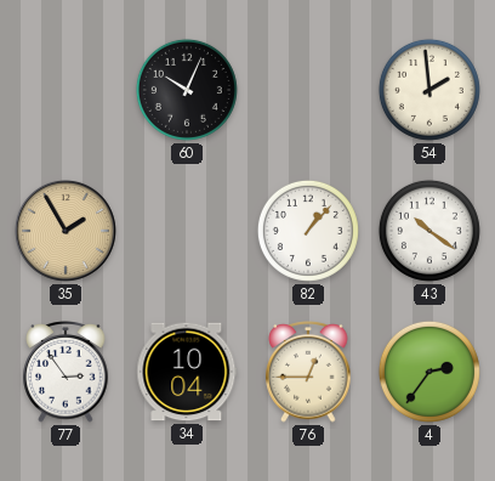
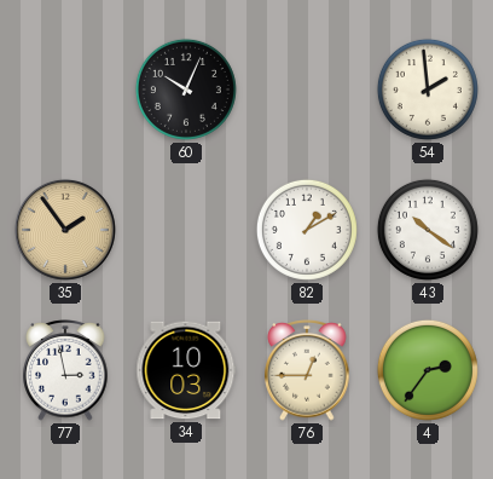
35: 1:55 -> 1:54 (65, 230)
82: 1:07 -> 1:10 (307, 230)
77: 2:54 -> 2:58 (65, 370)
34: 10:04 -> 10:03 (186, 370)
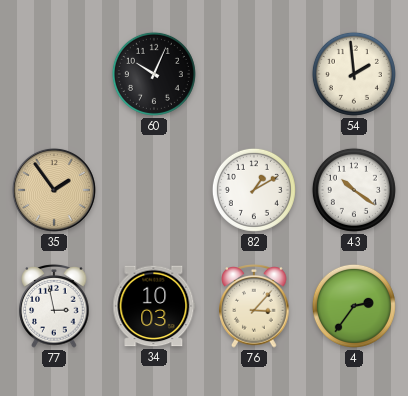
76: 12:45 -> 3:07 (254, 306)
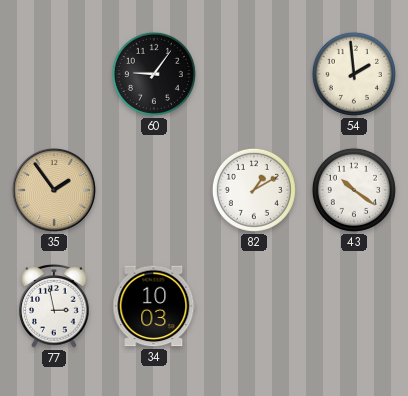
60: 10:04 -> 9:06 (154, 74)
76: 3:07 -> none (254, 306)
4: 2:36 -> none (354, 306)
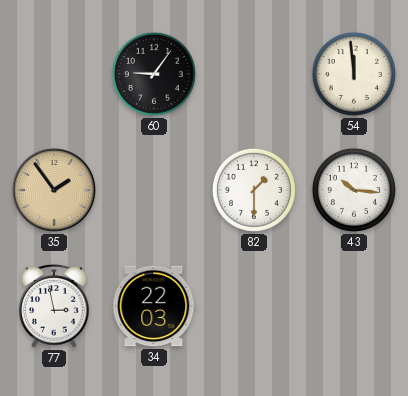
54: 1:59 -> 11:59 (354, 74)
82: 1:10 -> 1:30 (254, 190)
43: 10:21 -> 10:16 (354, 190)
34: 10:03 -> 22:03 (154, 306)
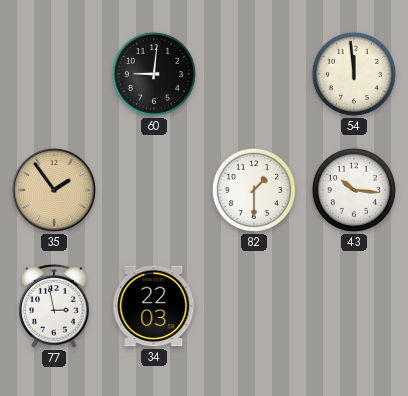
60: 9:06 -> 9:01 (154, 74)
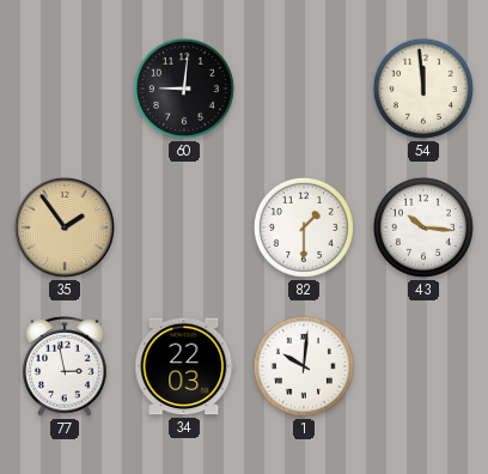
1: none -> 10:01 (304, 366)
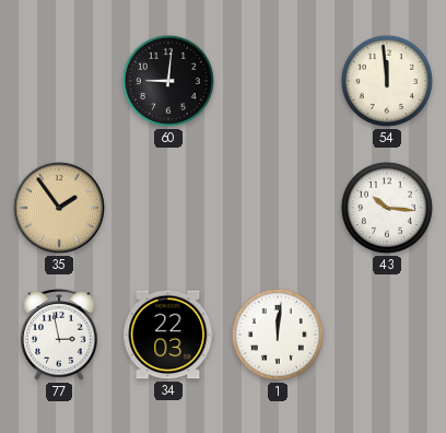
82: 1:30 -> none (304, 227)
1: 10:01 -> 12:01 (278, 335)
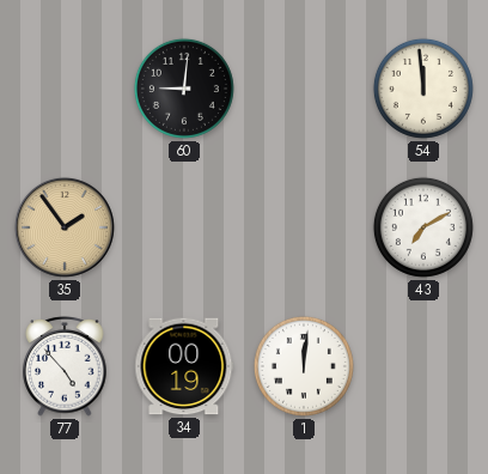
43: 10:16 -> 7:10 (423, 227)
77: 2:58 -> 4:53 (65, 366)
34: 22:03 -> 00:19 (184, 366)
